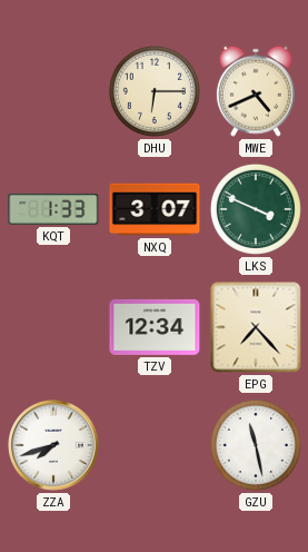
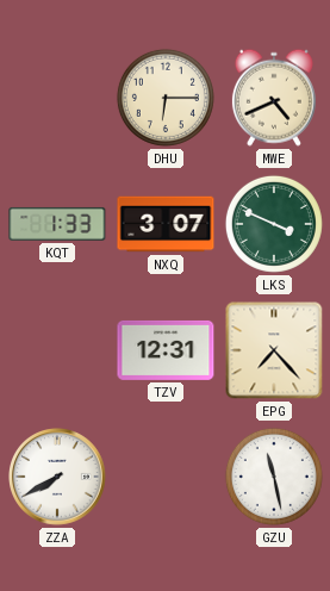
TZV: 12:34 -> 12:31 (166, 350)
ZZA: 7:42 -> 7:40 (58, 478)
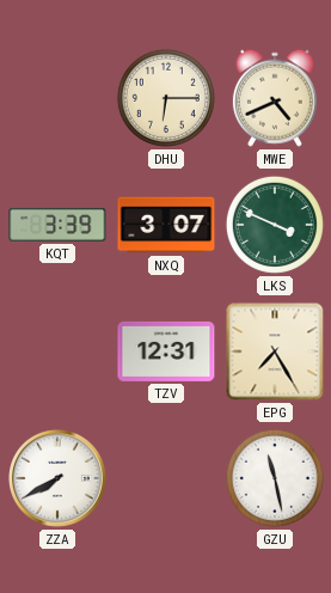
KQT: 1:33 -> 3:39 (57, 225)
EPG: 7:23 -> 7:25 (275, 351)
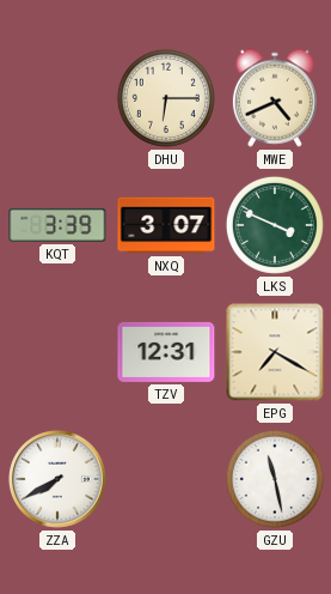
EPG: 7:25 -> 7:20 (275, 352)
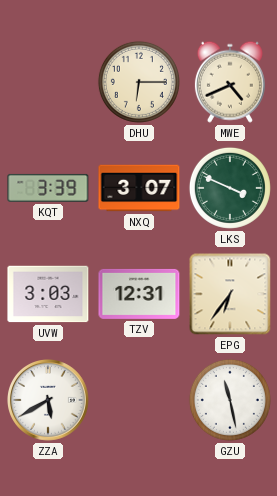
UVW: none -> 3:03 (48, 294)
EPG: 7:20 -> 6:36 (230, 294)
ZZA: 7:40 -> 5:40 (49, 401)
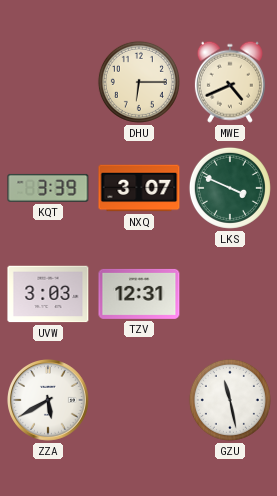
EPG: 6:36 -> none (230, 294)
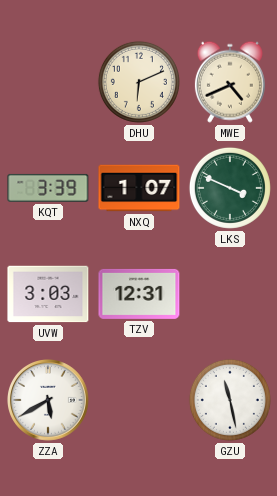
DHU: 6:15 -> 6:11 (139, 82)
NXQ: 3:07 -> 1:07 (139, 188)
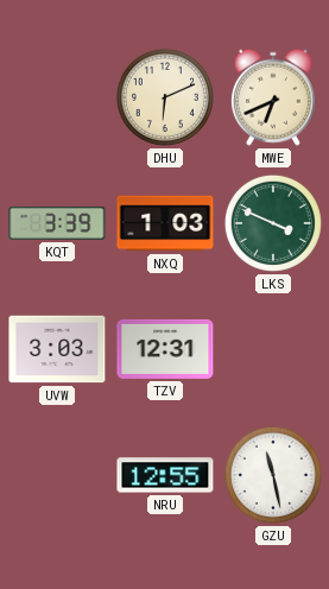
MWE: 4:41 -> 6:41 (273, 97)
NXQ: 1:07 -> 1:03 (165, 223)
ZZA: 5:40 -> none (49, 401)
NRU: none -> 12:55 (165, 475)
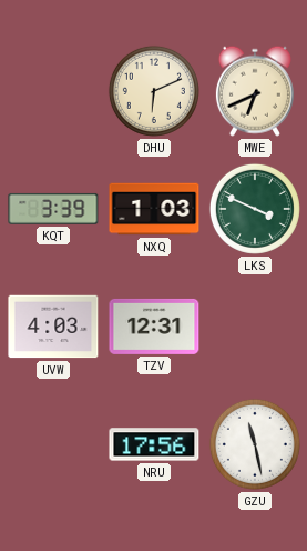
UVW: 3:03 -> 4:03 (53, 327)
NRU: 12:55 -> 17:56 (154, 444)
